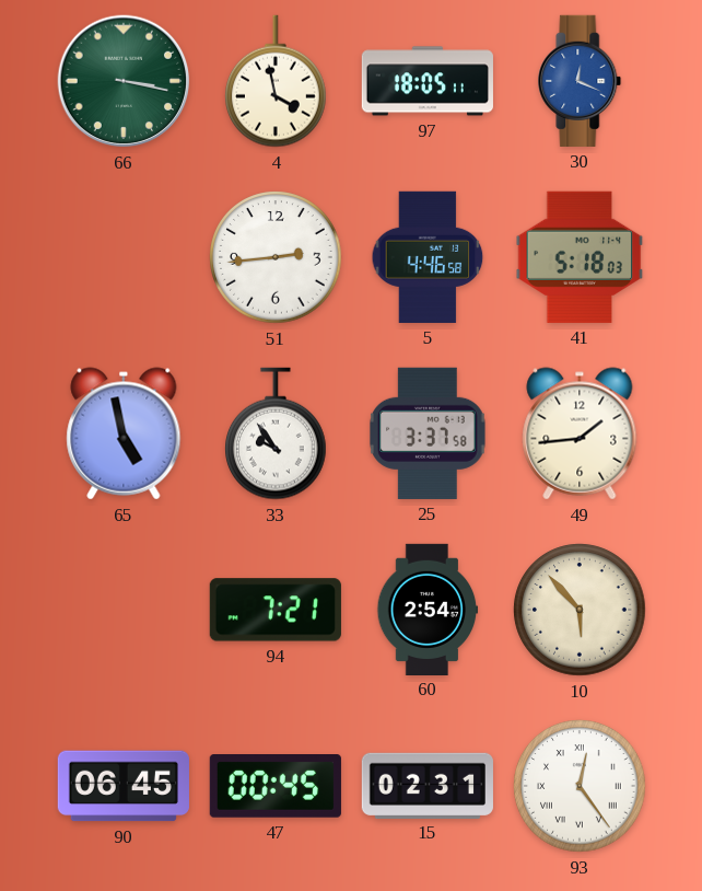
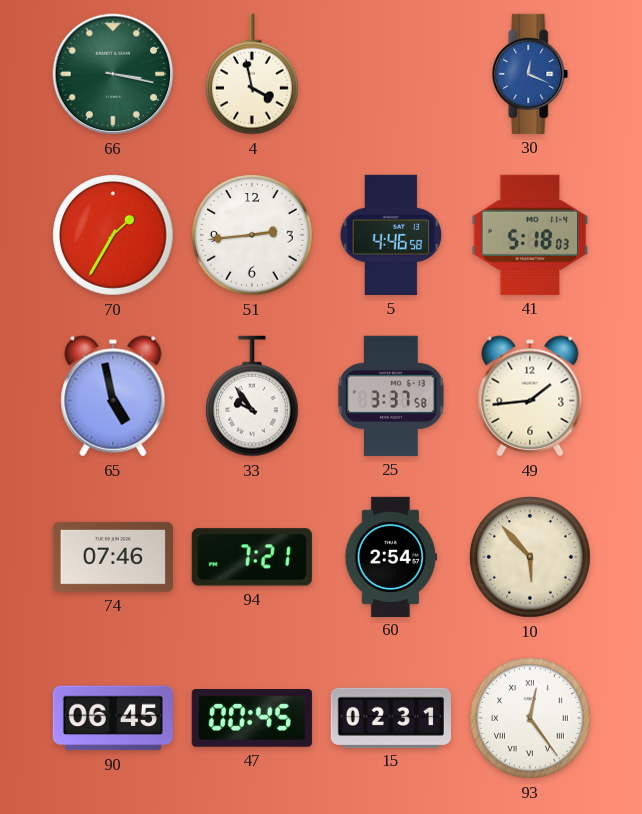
97: 18:05 -> none (428, 81)
70: none -> 1:35 (113, 235)
74: none -> 07:46 (113, 557)
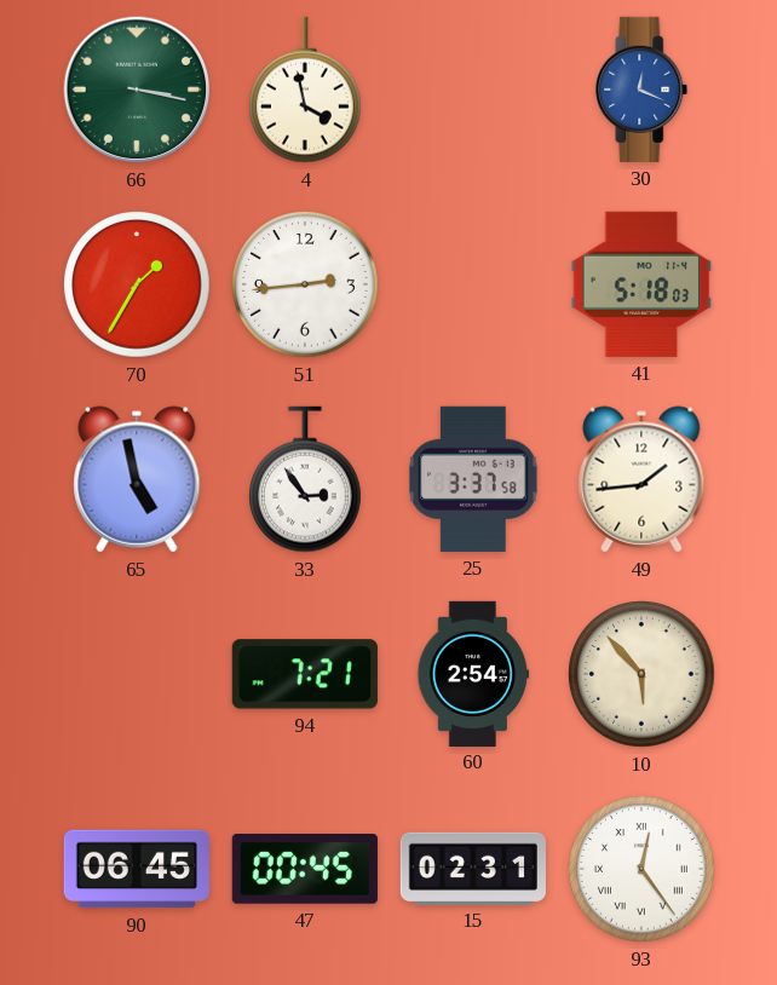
5: 4:46 -> none (391, 235)
33: 9:54 -> 2:54 (306, 479)
74: 07:46 -> none (113, 557)
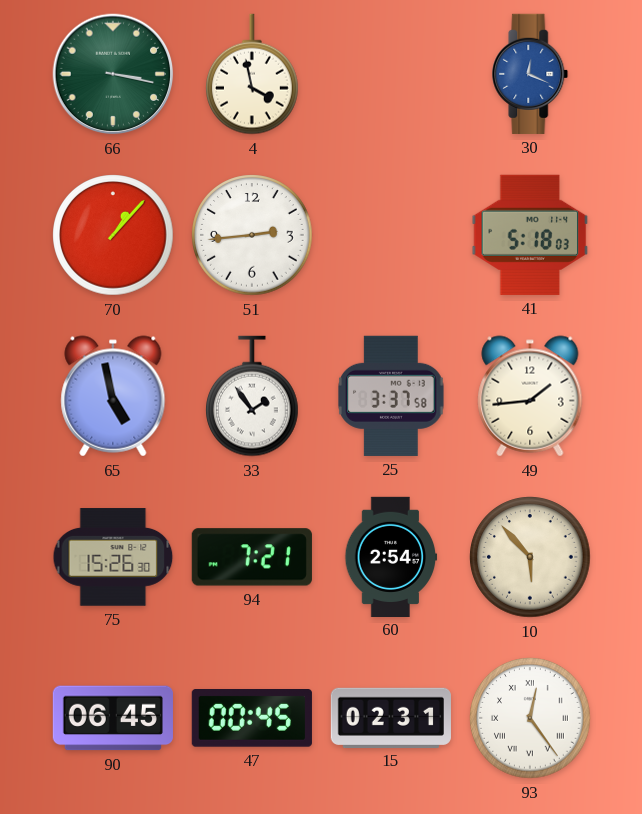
70: 1:35 -> 1:07 (113, 235)
33: 2:54 -> 1:54 (253, 396)
75: none -> 15:26 (113, 557)
